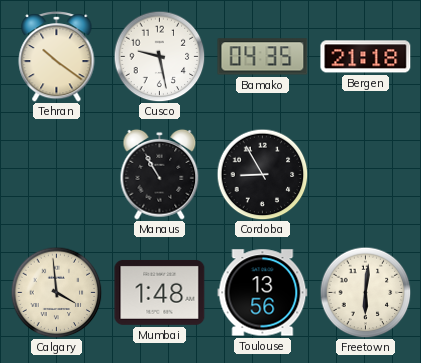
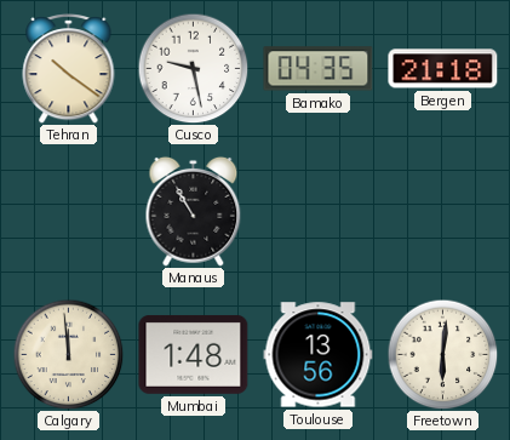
Cordoba: 8:55 -> none (262, 174)
Calgary: 3:59 -> 11:59 (68, 354)
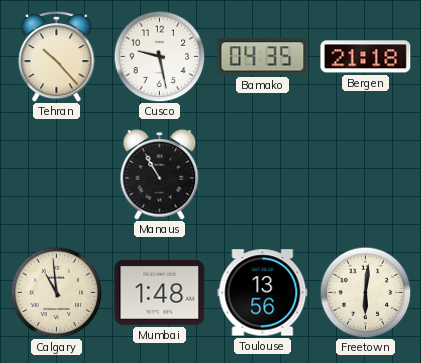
Tehran: 10:21 -> 10:23 (57, 56)
Calgary: 11:59 -> 10:59 (56, 292)
